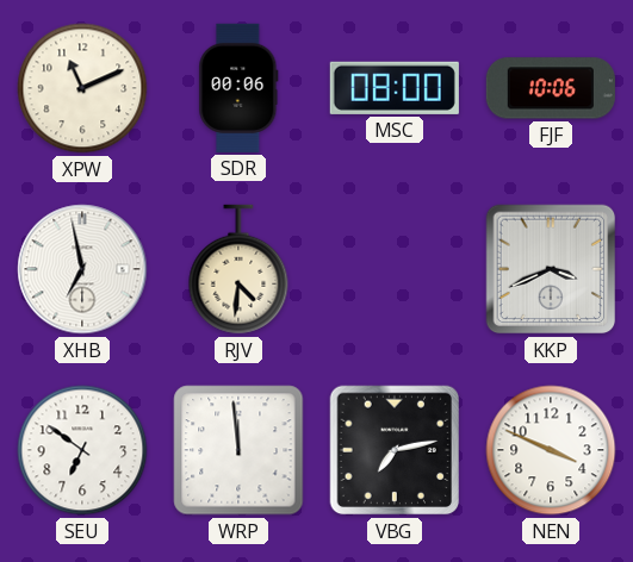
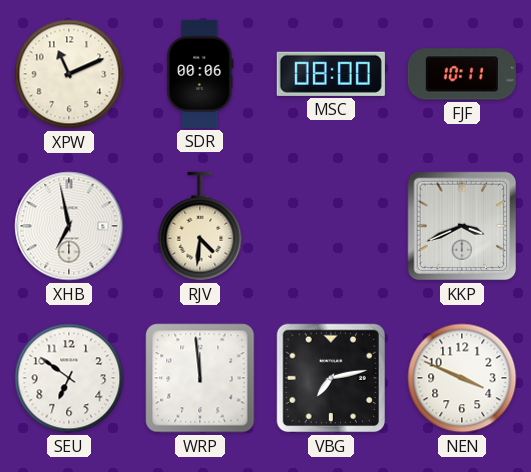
FJF: 10:06 -> 10:11 (462, 74)
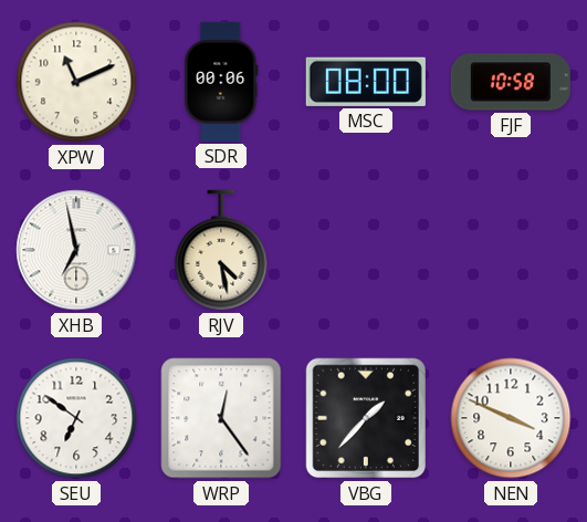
FJF: 10:11 -> 10:58 (511, 82)
RJV: 4:31 -> 4:28 (221, 250)
KKP: 3:41 -> none (462, 226)
WRP: 11:59 -> 12:24 (221, 418)
VBG: 7:13 -> 1:37 (366, 418)
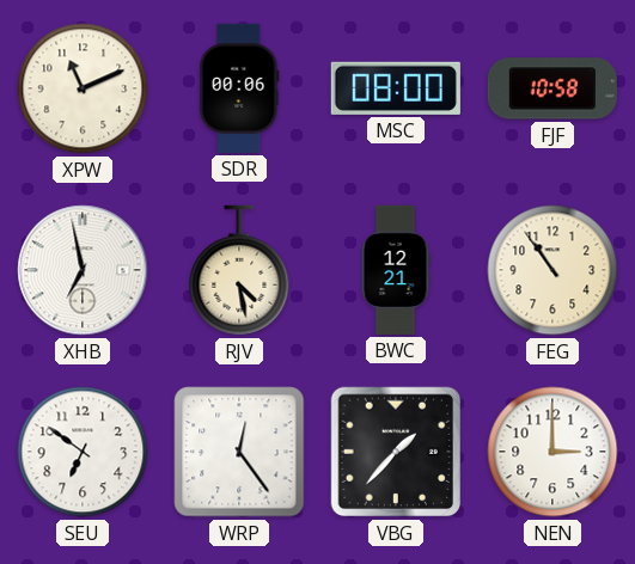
BWC: none -> 12:21 (396, 270)
FEG: none -> 10:54 (552, 270)
NEN: 3:49 -> 3:00 (552, 452)
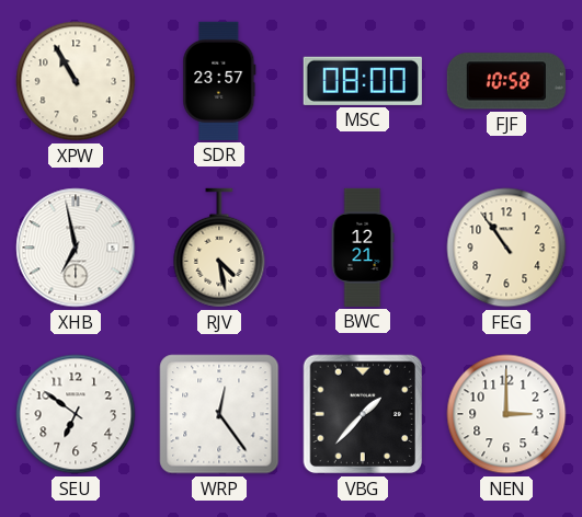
XPW: 11:11 -> 10:55 (76, 81)
SDR: 00:06 -> 23:57 (219, 81)
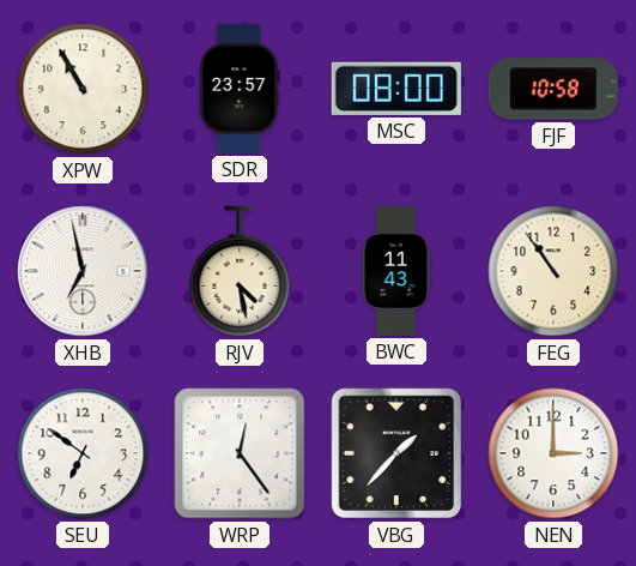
BWC: 12:21 -> 11:43 (396, 271)
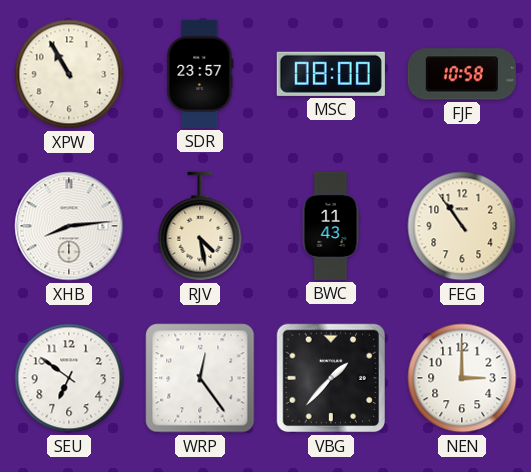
XHB: 6:58 -> 8:14 (69, 226)
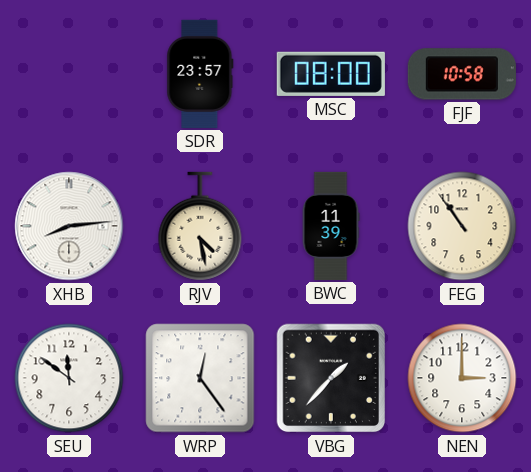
XPW: 10:55 -> none (69, 74)
BWC: 11:43 -> 11:39 (331, 226)
SEU: 6:51 -> 11:51 (69, 378)
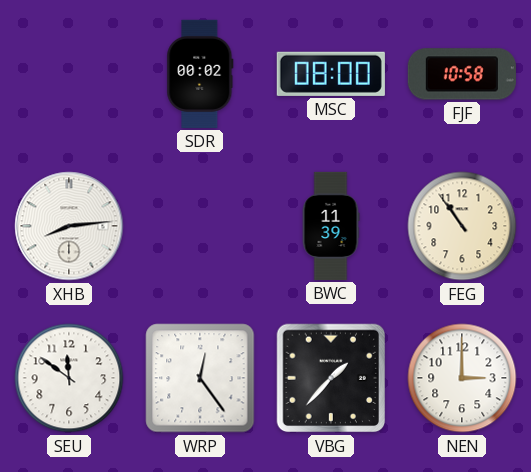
SDR: 23:57 -> 00:02 (200, 74)
RJV: 4:28 -> none (200, 226)
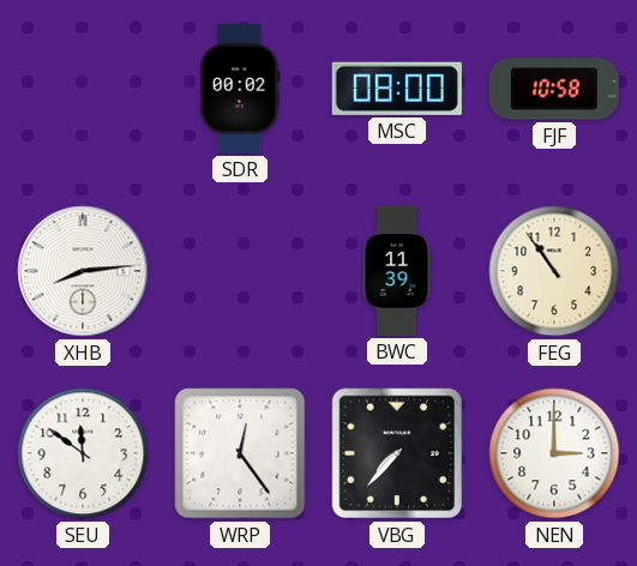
VBG: 1:37 -> 7:37 (397, 453)
